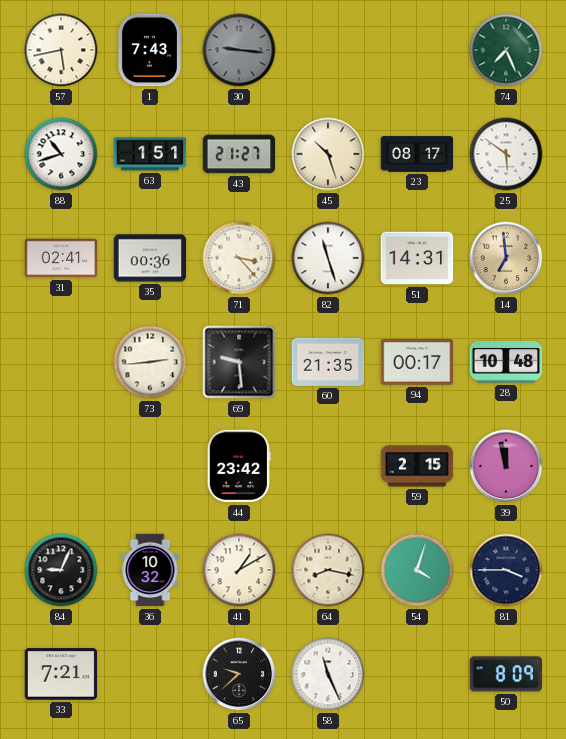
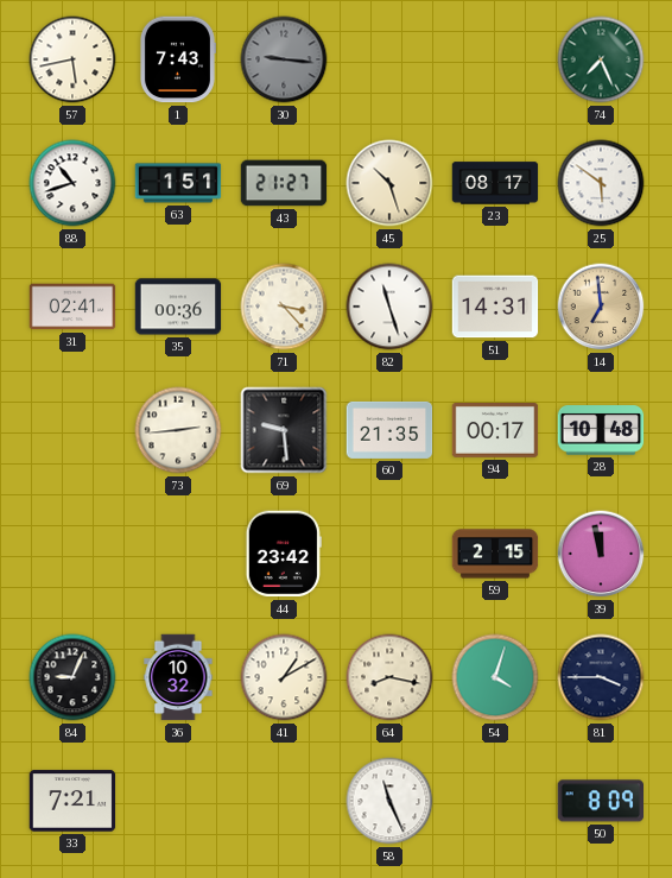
65: 9:38 -> none (239, 674)
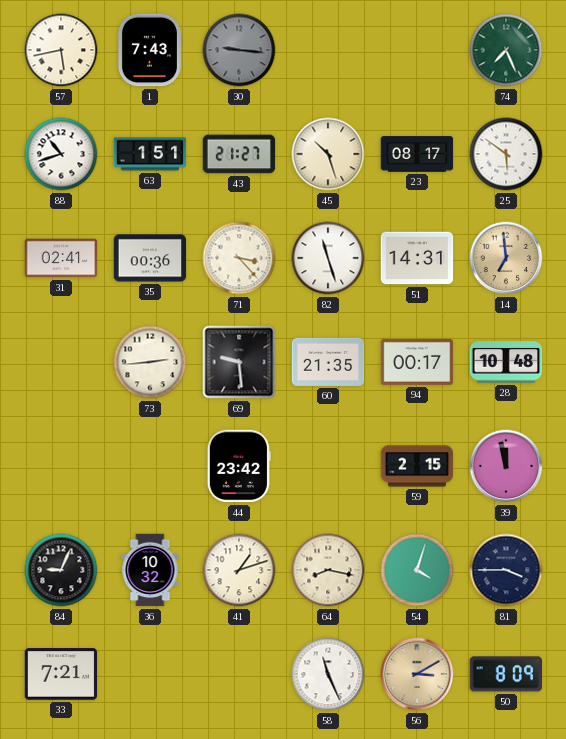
41: 1:10 -> 1:12 (239, 570)
56: none -> 3:10 (417, 674)
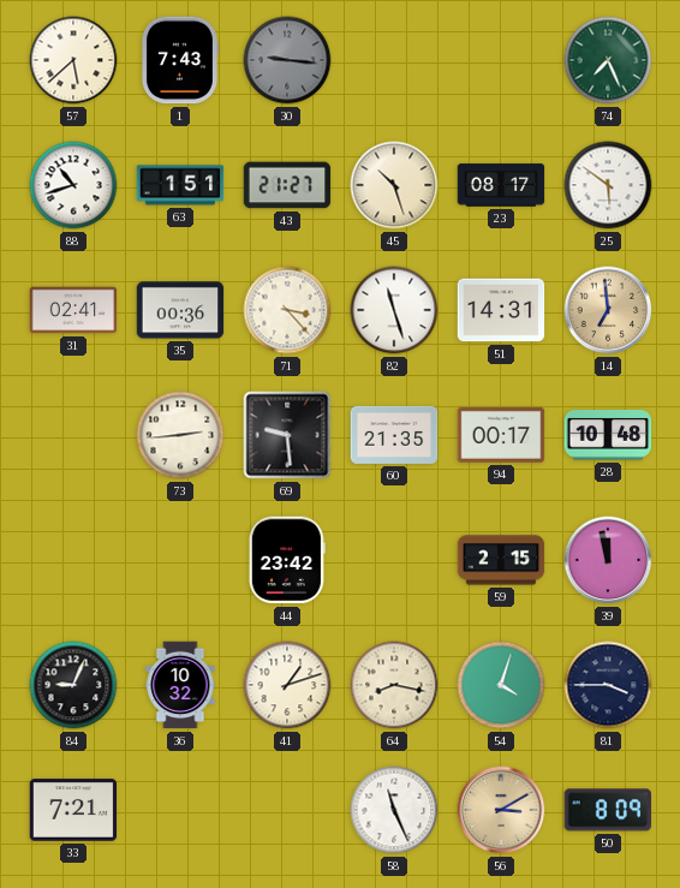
57: 5:43 -> 5:38 (73, 60)
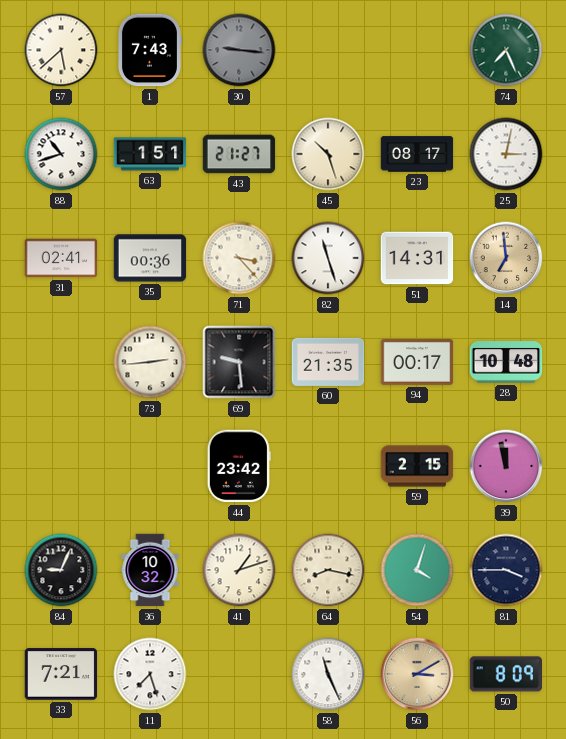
25: 5:51 -> 3:02 (506, 154)
11: none -> 7:27 (150, 674)
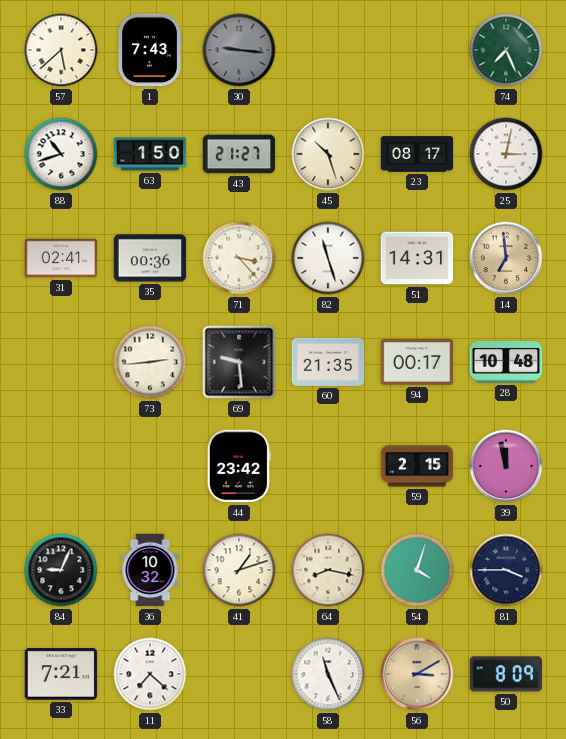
63: 1:51 -> 1:50 (150, 154)
11: 7:27 -> 7:22 (150, 674)
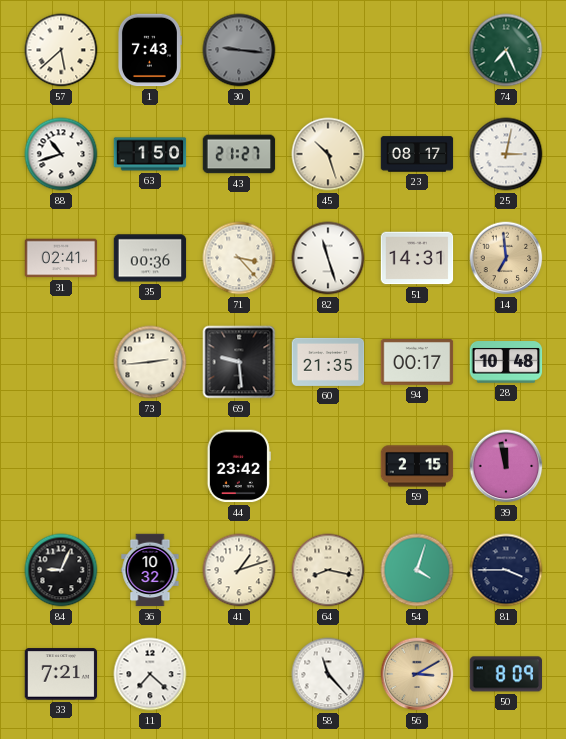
58: 11:26 -> 11:23 (328, 674)
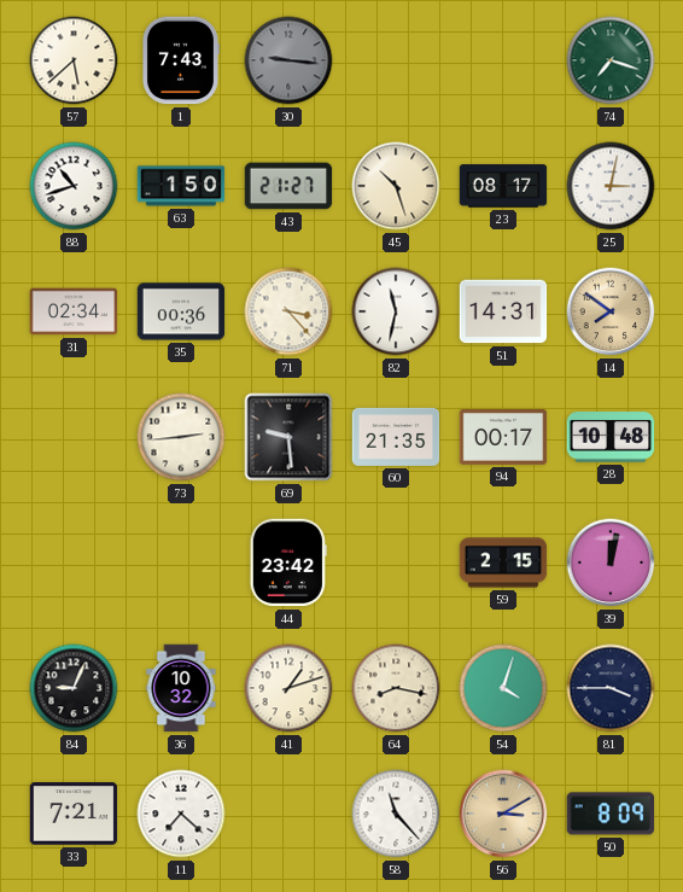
74: 7:26 -> 7:18 (611, 60)
31: 02:41 -> 02:34 (74, 311)
82: 11:27 -> 11:32 (396, 311)
14: 6:59 -> 7:51 (611, 311)
39: 11:58 -> 12:02 (611, 562)
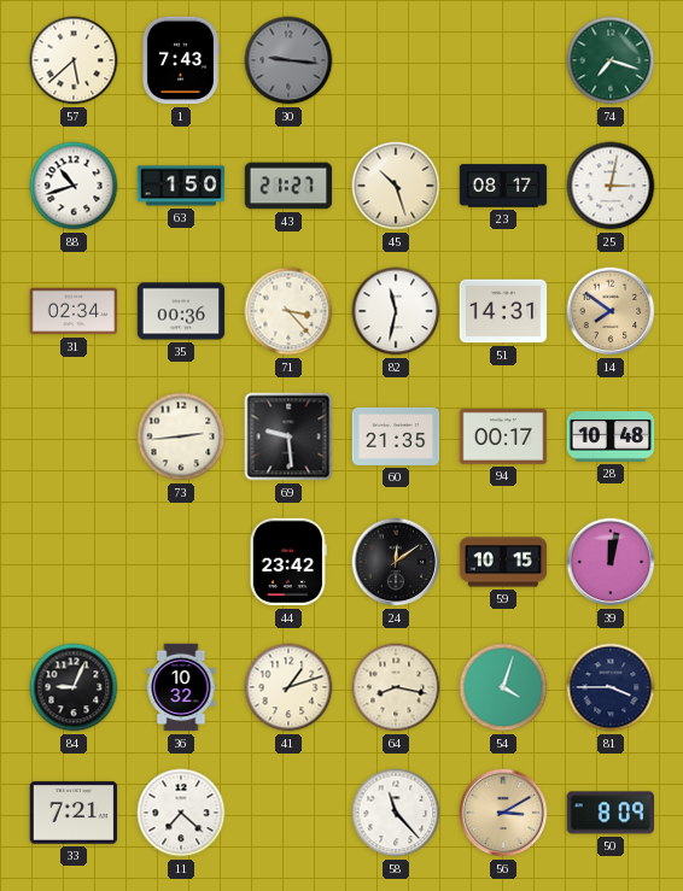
24: none -> 12:09 (396, 562)
59: 2:15 -> 10:15 (503, 562)
